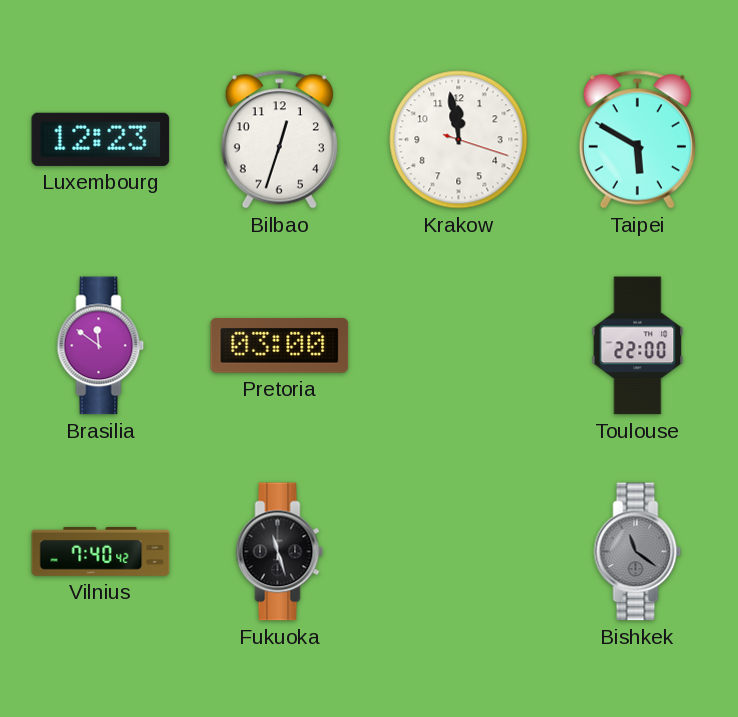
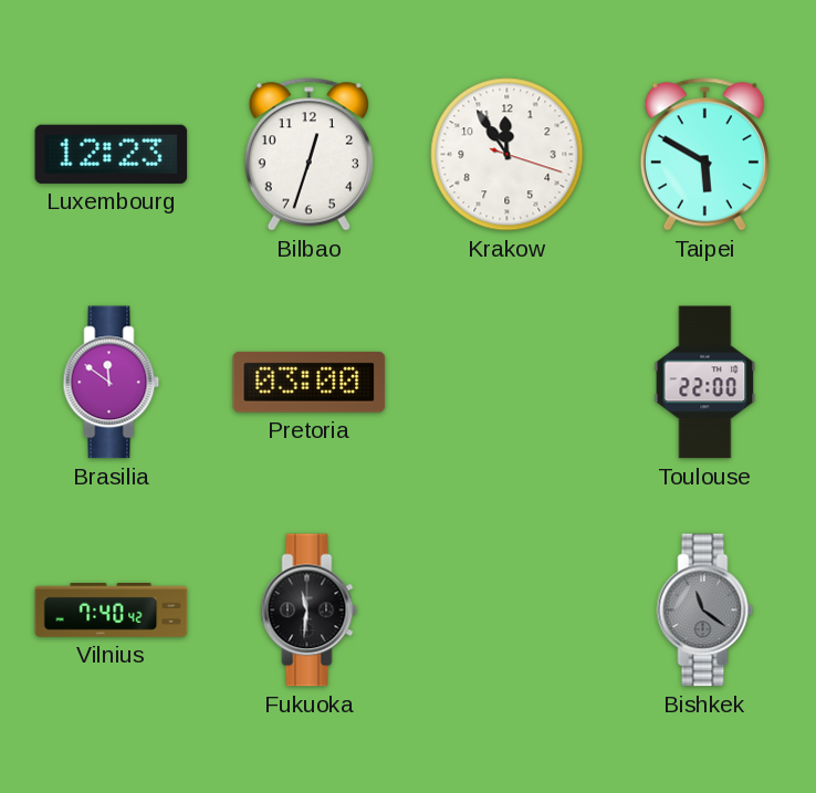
Krakow: 11:58 -> 11:54 (508, 155)
Fukuoka: 11:27 -> 11:31 (310, 611)
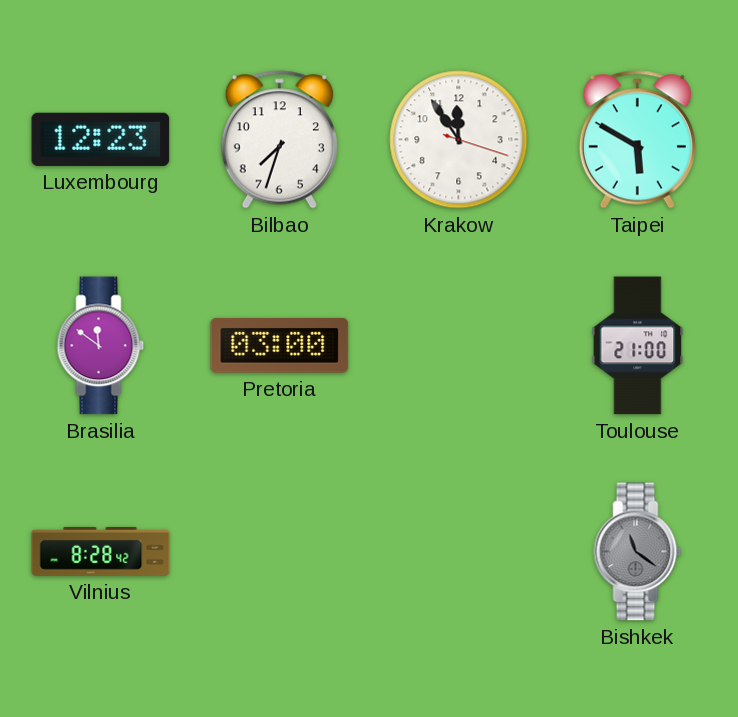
Bilbao: 12:33 -> 7:33 (279, 140)
Toulouse: 22:00 -> 21:00 (638, 346)
Vilnius: 7:40 -> 8:28 (101, 551)
Fukuoka: 11:31 -> none (310, 611)
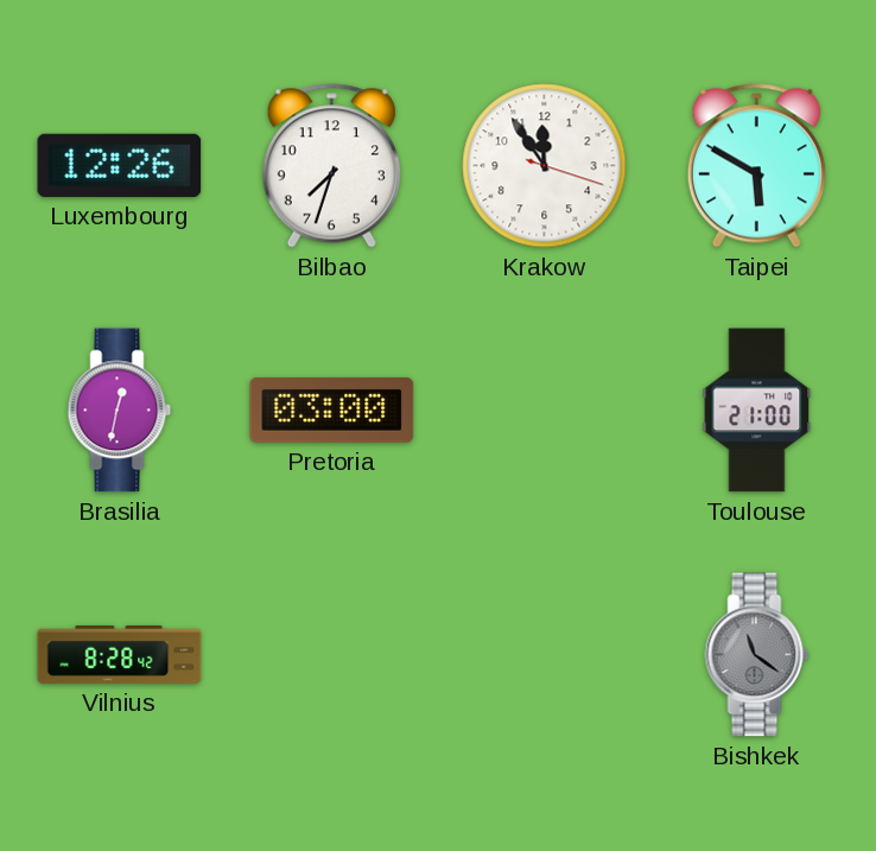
Luxembourg: 12:23 -> 12:26 (120, 165)
Brasilia: 11:51 -> 12:32 (120, 411)
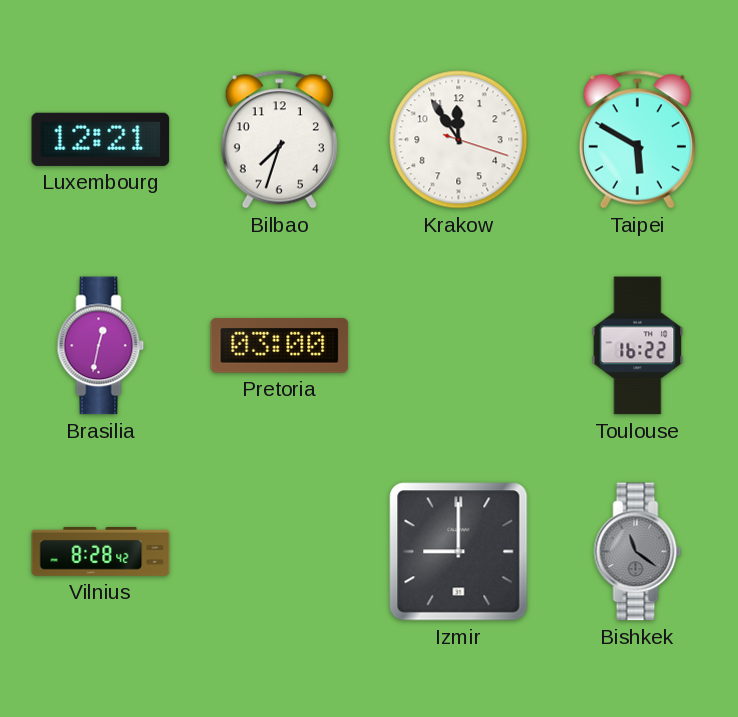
Luxembourg: 12:26 -> 12:21 (101, 139)
Toulouse: 21:00 -> 16:22 (638, 346)
Izmir: none -> 9:00 (459, 552)
